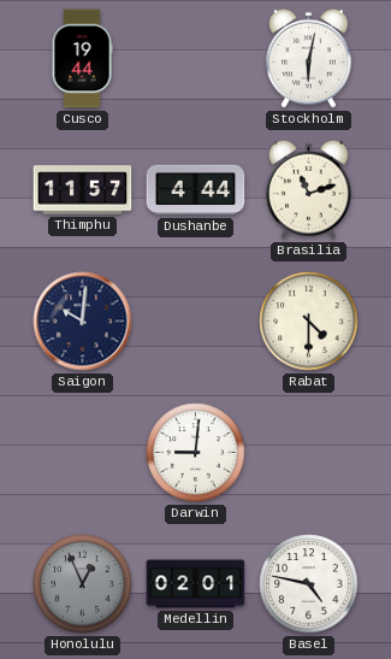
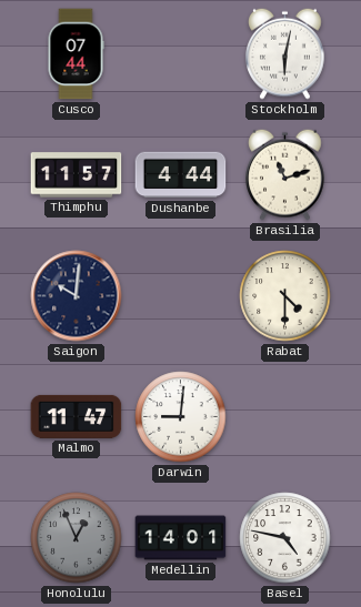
Cusco: 19:44 -> 07:44 (76, 54)
Malmo: none -> 11:47 (77, 416)
Medellin: 02:01 -> 14:01 (181, 538)
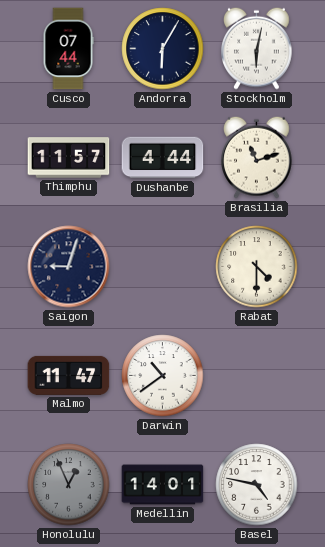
Andorra: none -> 6:05 (163, 49)
Saigon: 10:01 -> 9:03 (69, 267)
Darwin: 9:01 -> 10:39 (163, 376)
